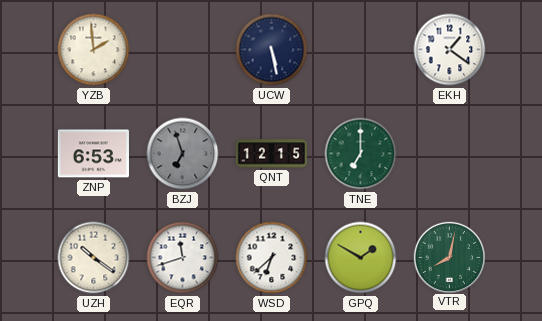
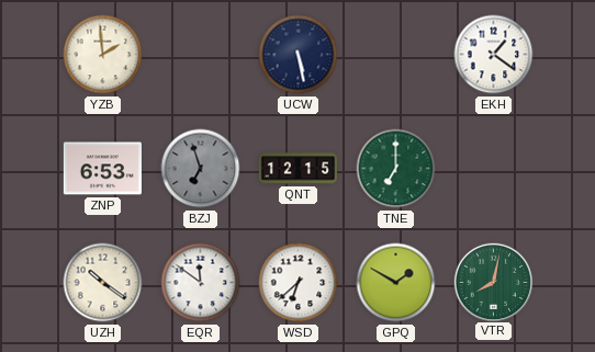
EQR: 11:42 -> 11:51 (201, 283)
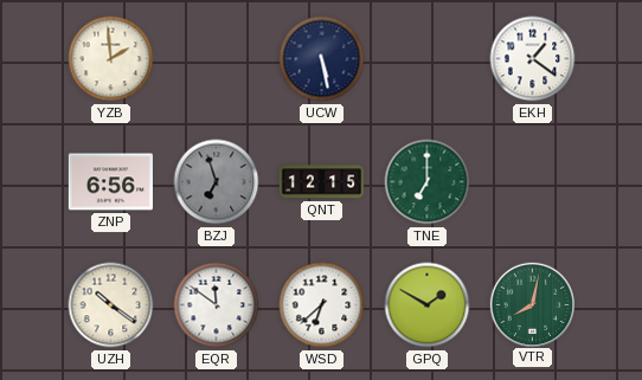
ZNP: 6:53 -> 6:56 (110, 182)
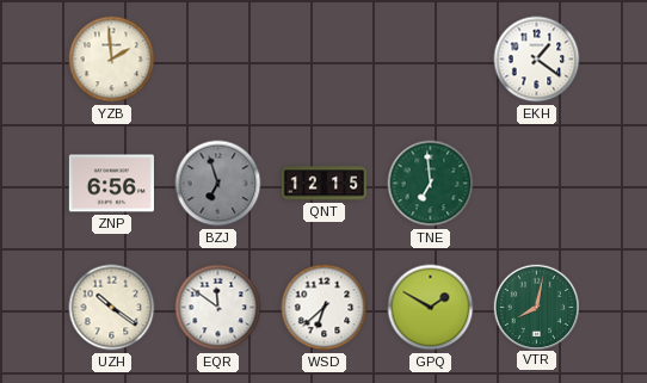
UCW: 5:28 -> none (322, 59)
TNE: 7:00 -> 6:59 (431, 184)
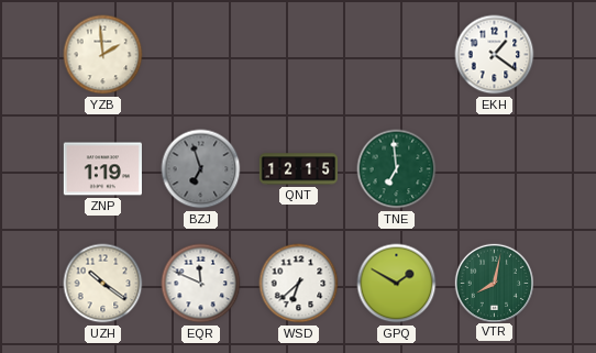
ZNP: 6:56 -> 1:19 (102, 169)
EQR: 11:51 -> 11:49 (201, 284)
